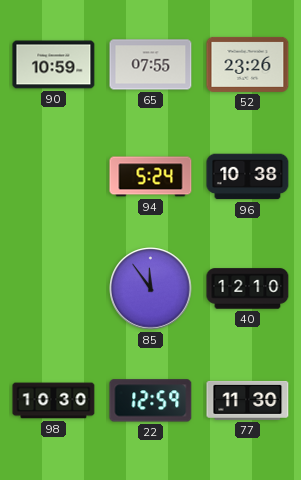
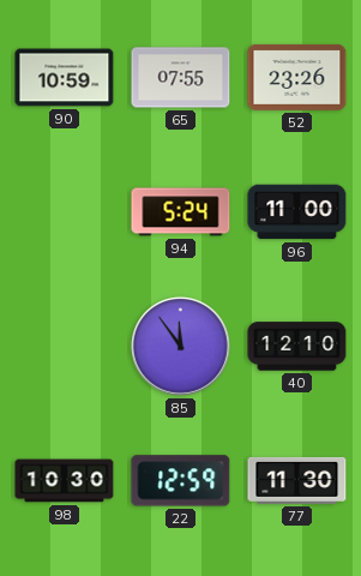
96: 10:38 -> 11:00 (297, 212)
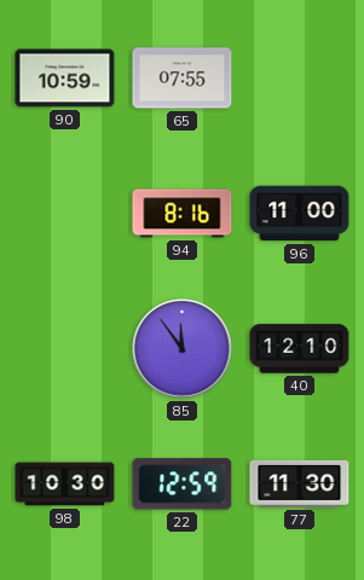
52: 23:26 -> none (297, 77)
94: 5:24 -> 8:16 (183, 214)
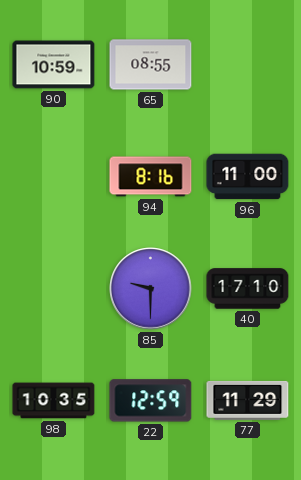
65: 07:55 -> 08:55 (151, 65)
85: 11:54 -> 9:30 (151, 289)
40: 12:10 -> 17:10 (248, 289)
98: 10:30 -> 10:35 (54, 401)
77: 11:30 -> 11:29 (248, 400)
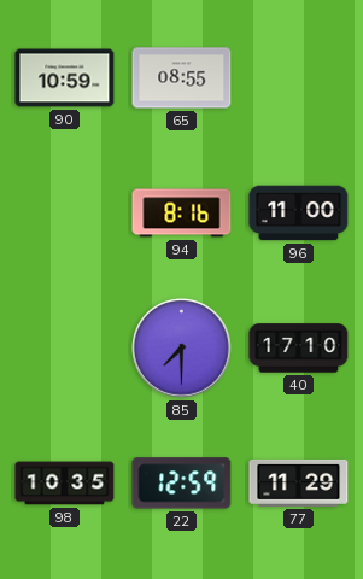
85: 9:30 -> 7:30 (182, 349)
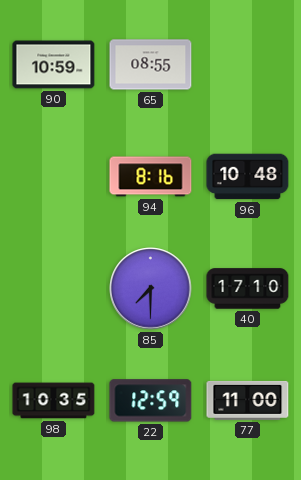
96: 11:00 -> 10:48 (248, 177)
77: 11:29 -> 11:00 (248, 400)
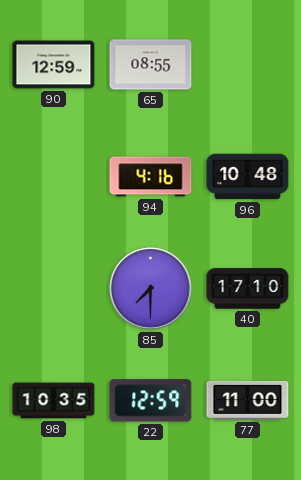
90: 10:59 -> 12:59 (54, 65)
94: 8:16 -> 4:16 (151, 177)
